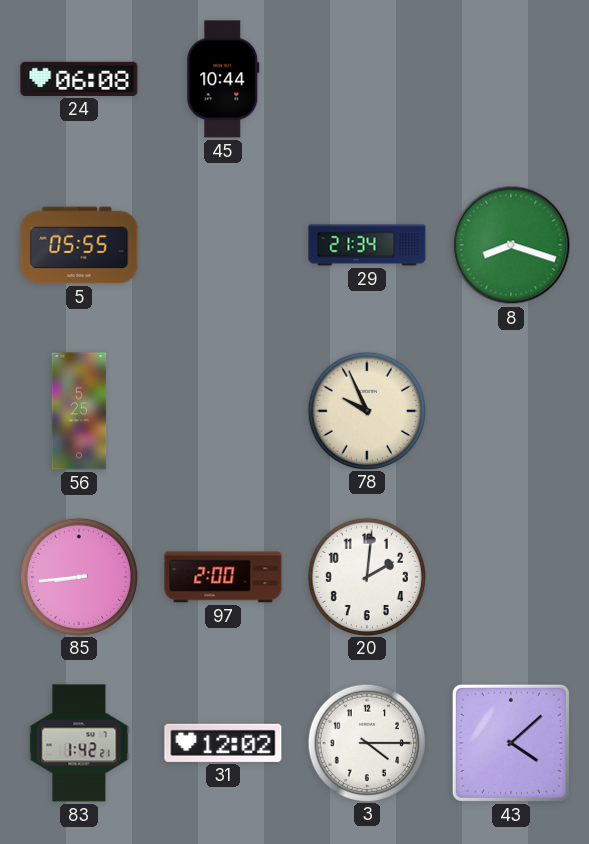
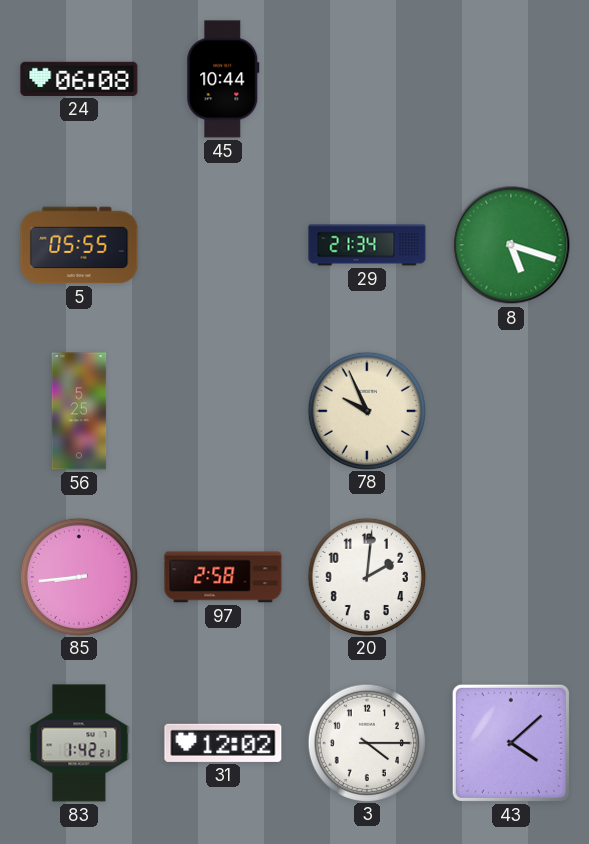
8: 8:18 -> 5:18 (511, 245)
97: 2:00 -> 2:58 (223, 577)
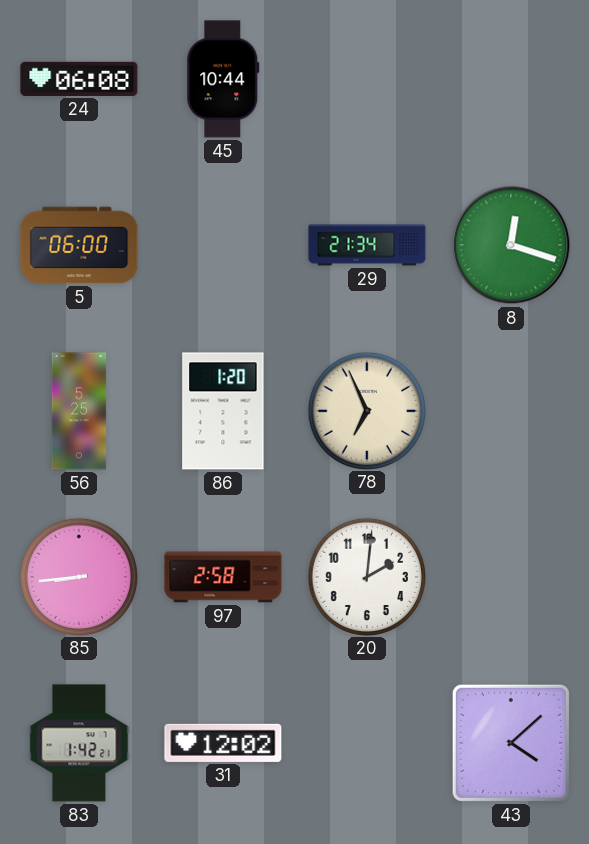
5: 05:55 -> 06:00 (79, 245)
8: 5:18 -> 12:18 (511, 245)
86: none -> 1:20 (223, 411)
78: 9:56 -> 6:56 (366, 410)
3: 4:15 -> none (366, 742)
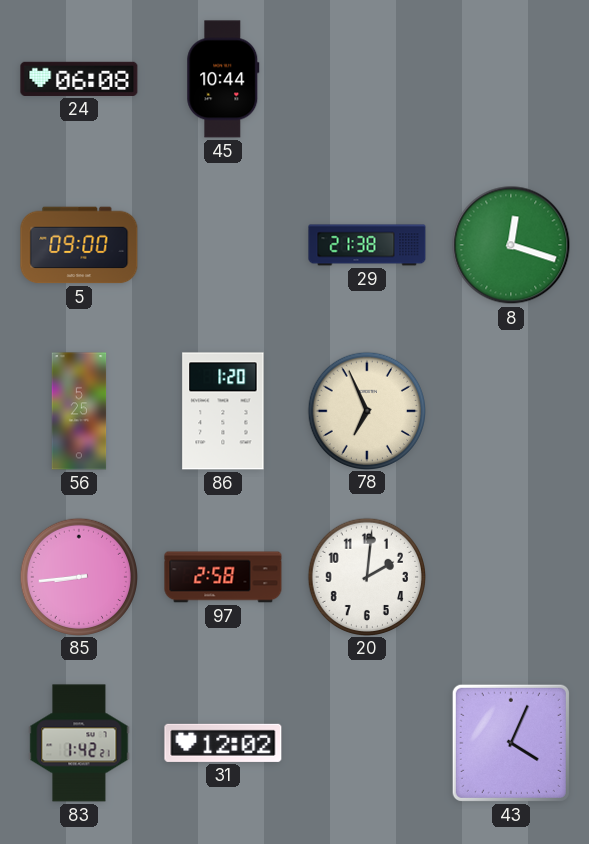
5: 06:00 -> 09:00 (79, 245)
29: 21:34 -> 21:38 (367, 245)
43: 4:08 -> 4:04 (511, 743)
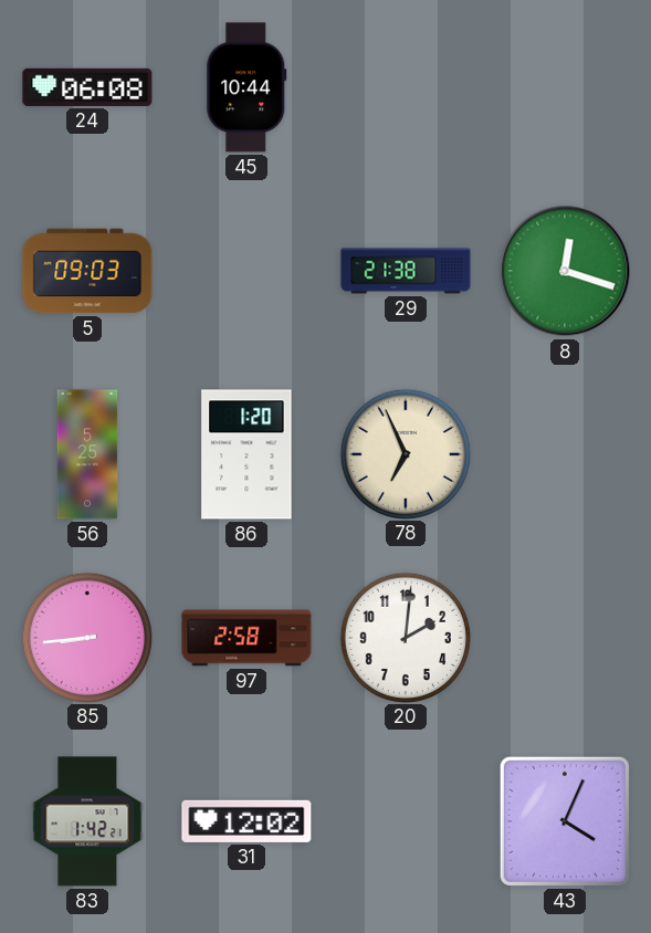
5: 09:00 -> 09:03 (87, 271)
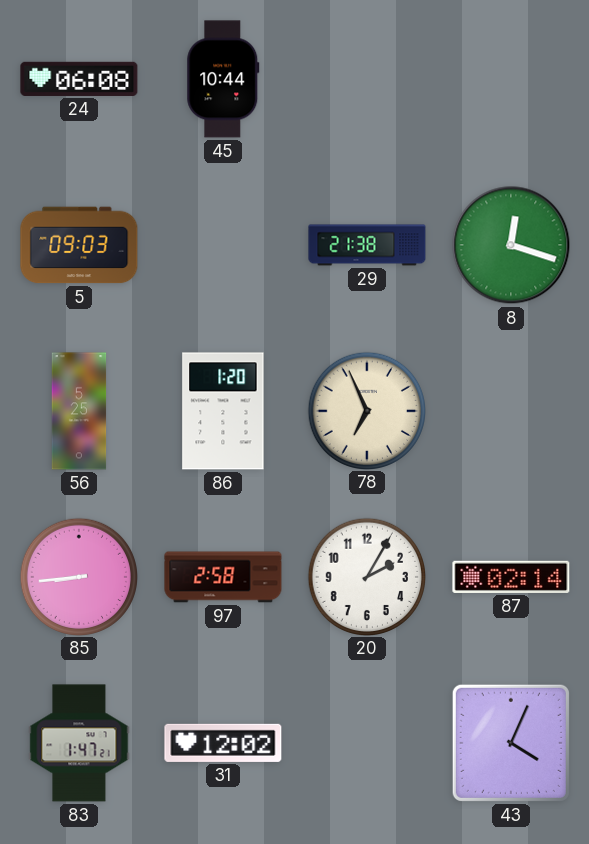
20: 2:01 -> 2:05 (366, 576)
87: none -> 02:14 (511, 577)
83: 1:42 -> 1:47 (79, 743)
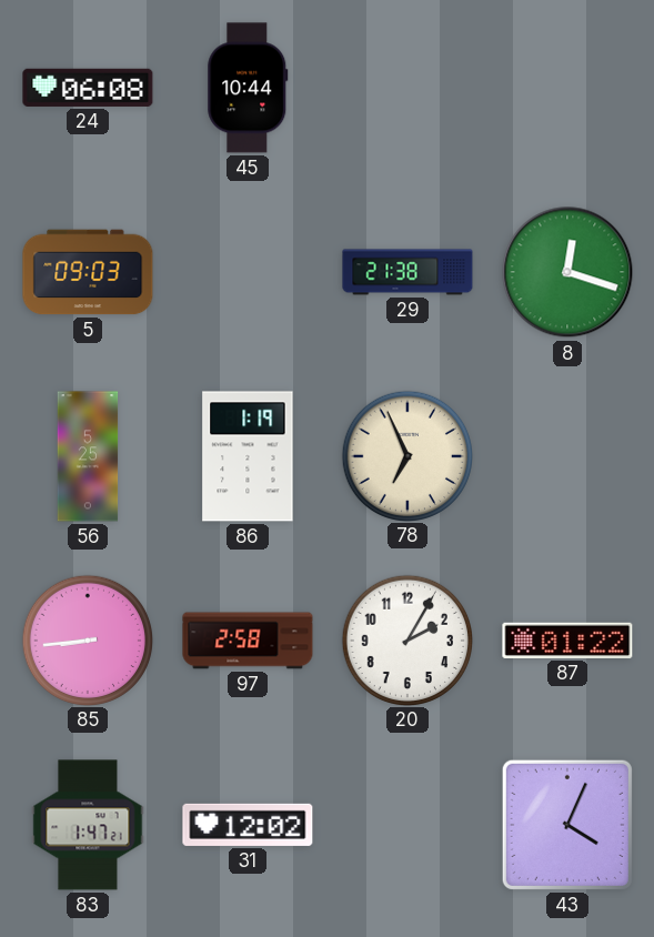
86: 1:20 -> 1:19 (248, 456)
87: 02:14 -> 01:22 (567, 641)
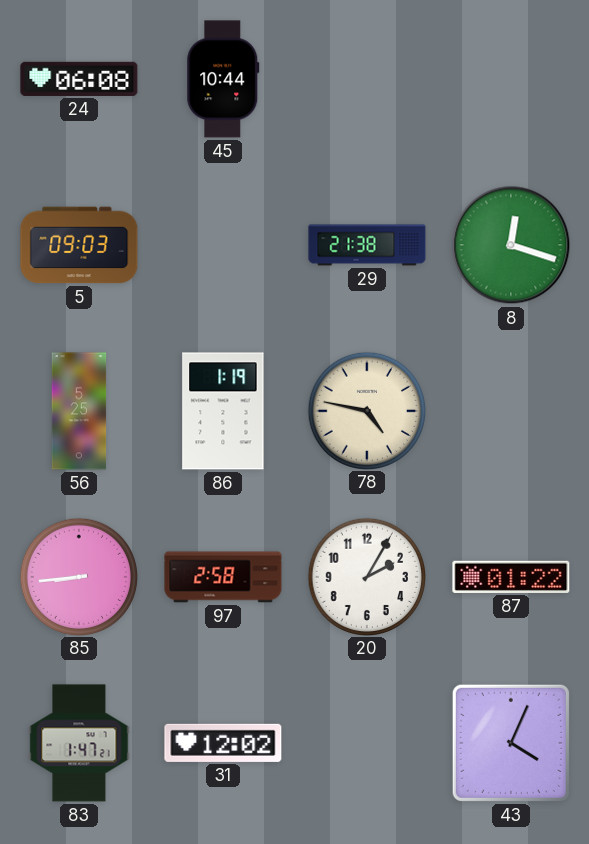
78: 6:56 -> 4:47 (366, 410)
